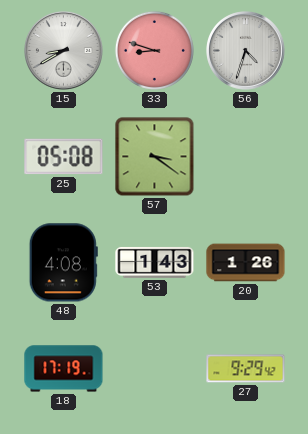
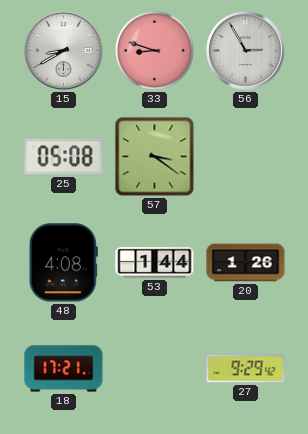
56: 4:33 -> 2:55 (246, 51)
53: 1:43 -> 1:44 (155, 262)
18: 17:19 -> 17:21 (64, 369)
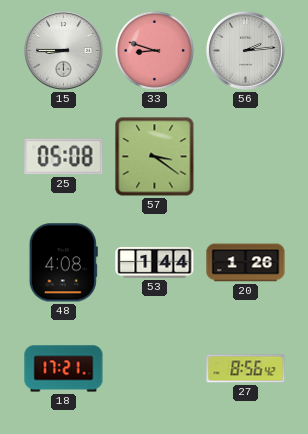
15: 8:40 -> 8:45 (64, 51)
56: 2:55 -> 2:14 (246, 51)
27: 9:29 -> 8:56 (246, 369)
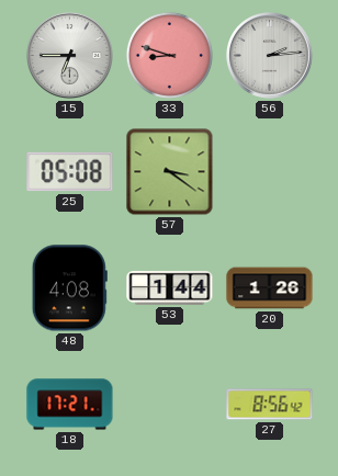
15: 8:45 -> 6:45 (70, 56)
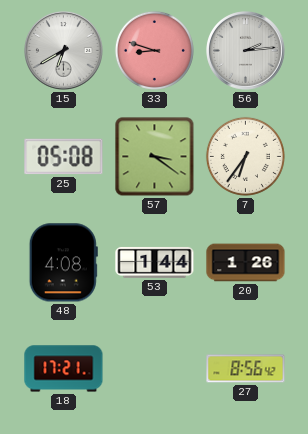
15: 6:45 -> 6:40 (64, 51)
7: none -> 6:36 (245, 156)
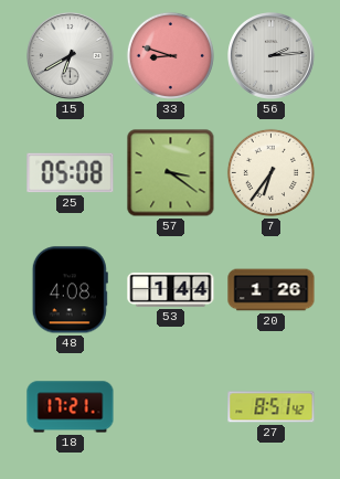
27: 8:56 -> 8:51 (272, 407)
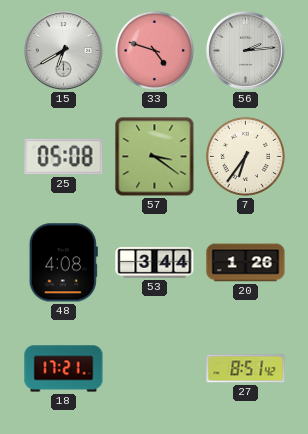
33: 8:48 -> 4:48 (154, 50)
53: 1:44 -> 3:44 (155, 262)
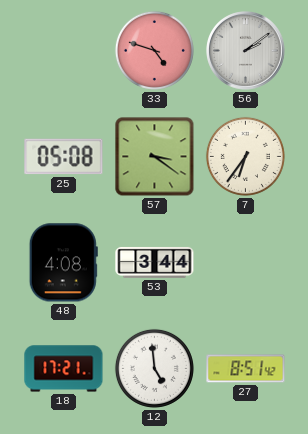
15: 6:40 -> none (64, 51)
56: 2:14 -> 2:09 (246, 51)
20: 1:26 -> none (246, 263)
12: none -> 4:59 (154, 368)
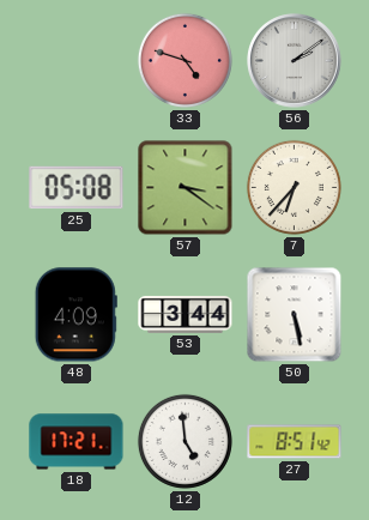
7: 6:36 -> 6:37 (294, 187)
48: 4:08 -> 4:09 (75, 315)
50: none -> 5:28 (295, 315)
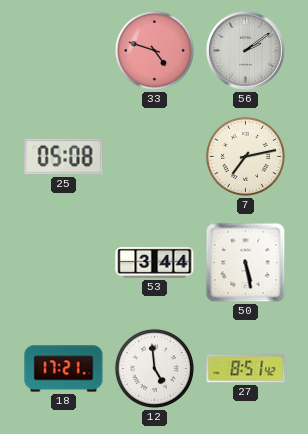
57: 3:21 -> none (186, 188)
7: 6:37 -> 7:13 (245, 156)
48: 4:09 -> none (75, 315)
